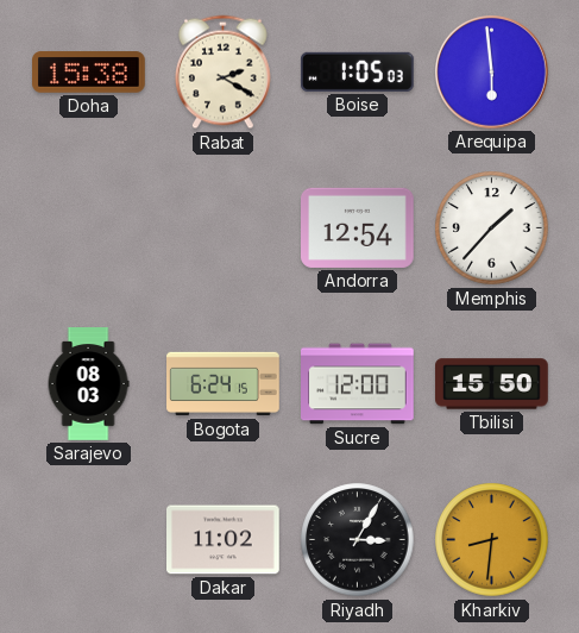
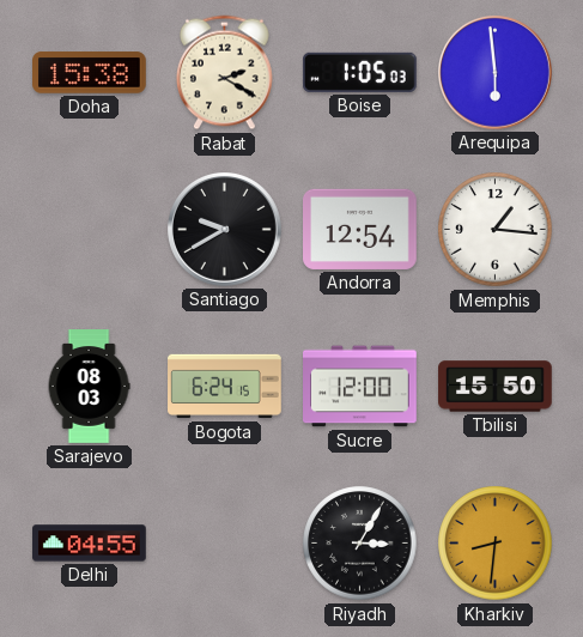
Santiago: none -> 9:40 (225, 230)
Memphis: 1:37 -> 1:16 (496, 230)
Delhi: none -> 04:55 (90, 544)
Dakar: 11:02 -> none (224, 540)
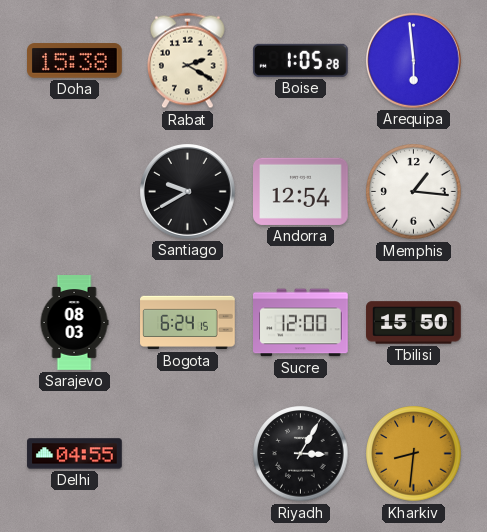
Boise: 1:05:03 -> 1:05:28 (300, 60)
